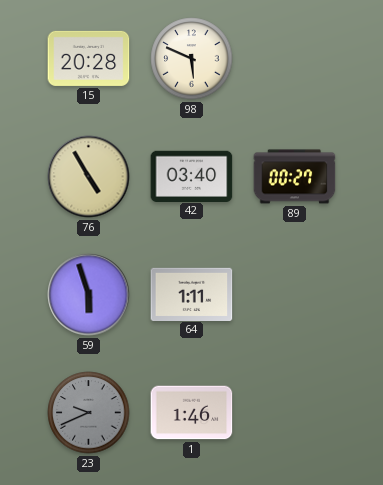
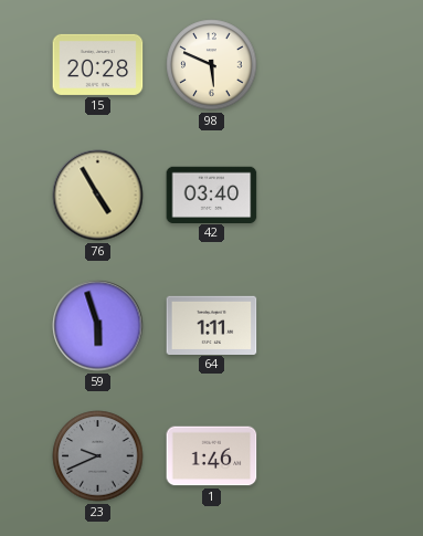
89: 00:27 -> none (295, 177)
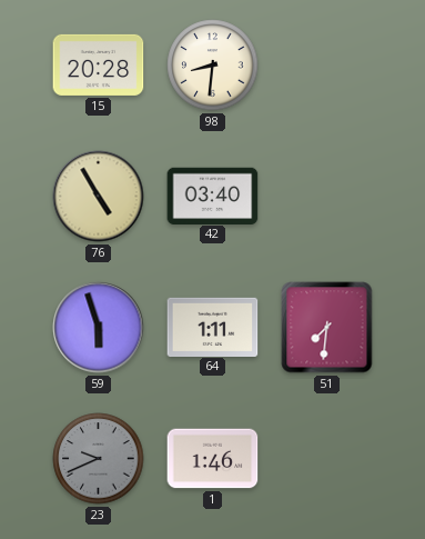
98: 5:49 -> 8:31 (213, 66)
51: none -> 7:31 (327, 328)
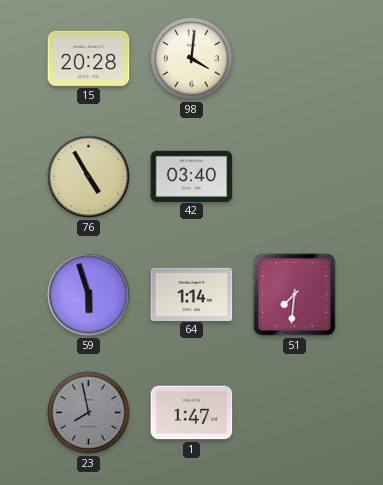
98: 8:31 -> 4:01 (192, 59)
64: 1:11 -> 1:14 (192, 294)
23: 9:41 -> 7:58 (89, 413)
1: 1:46 -> 1:47 (192, 413)
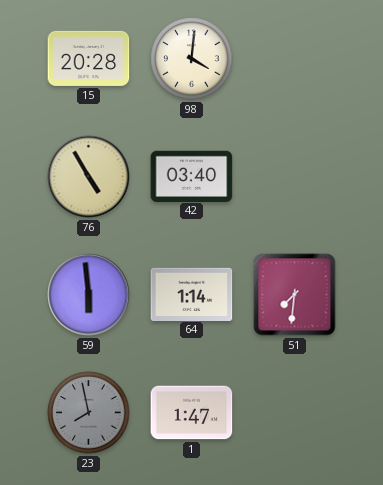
59: 5:57 -> 5:59 (89, 295)
